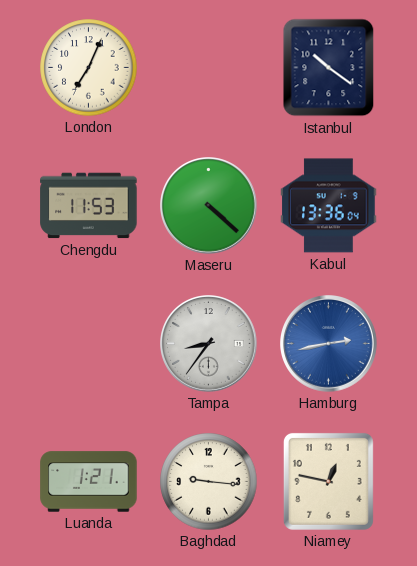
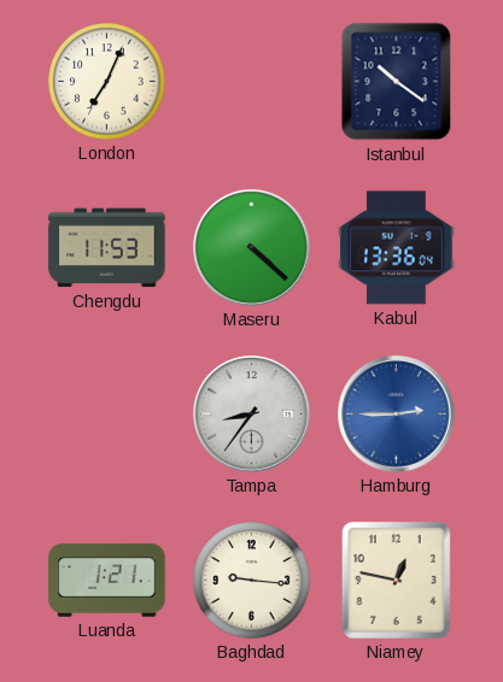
Hamburg: 2:43 -> 2:45 (397, 415)
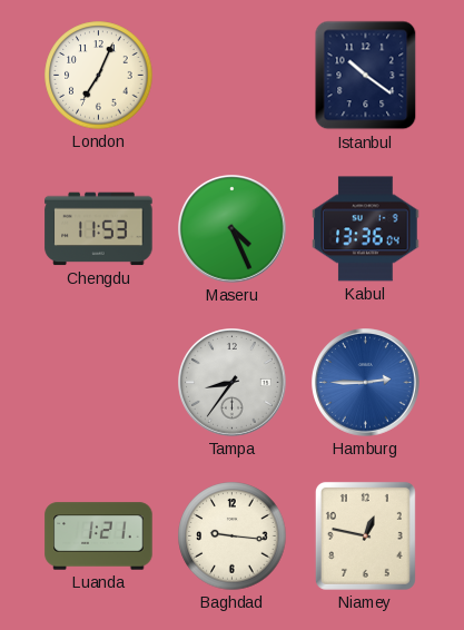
Maseru: 4:22 -> 4:26 (233, 229)
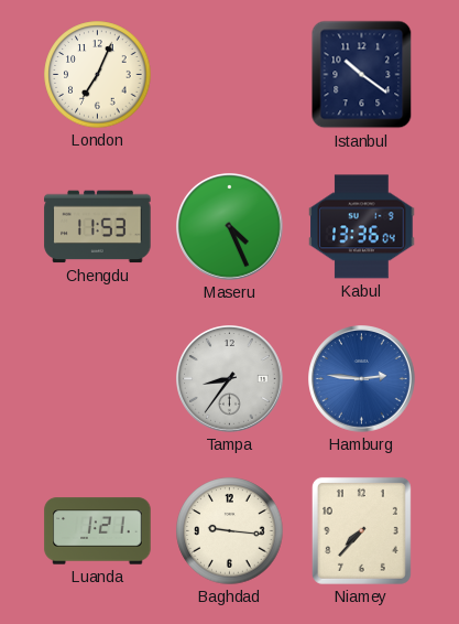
Hamburg: 2:45 -> 2:46 (362, 379)
Niamey: 12:47 -> 7:37 (361, 530)
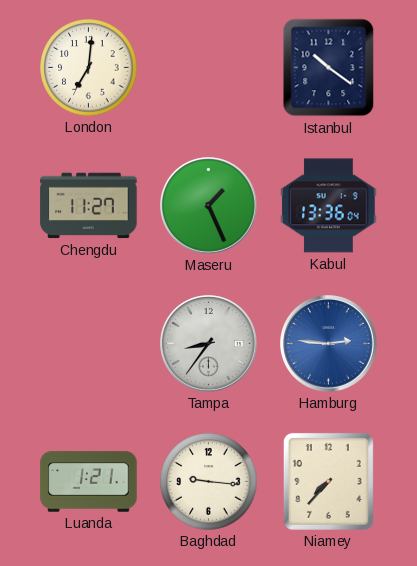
London: 7:04 -> 7:01 (89, 68)
Chengdu: 11:53 -> 11:27 (89, 206)
Maseru: 4:26 -> 1:26 (209, 206)
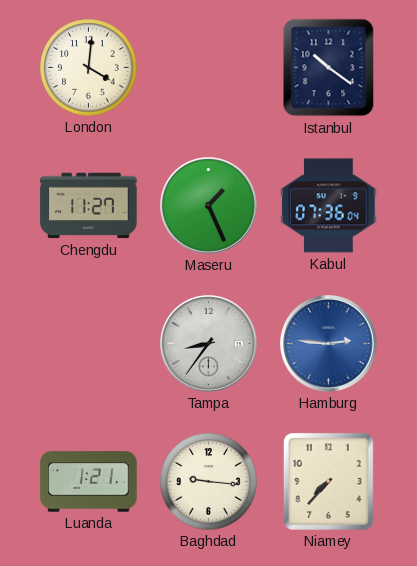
London: 7:01 -> 4:01 (89, 68)
Kabul: 13:36 -> 07:36 (329, 206)
